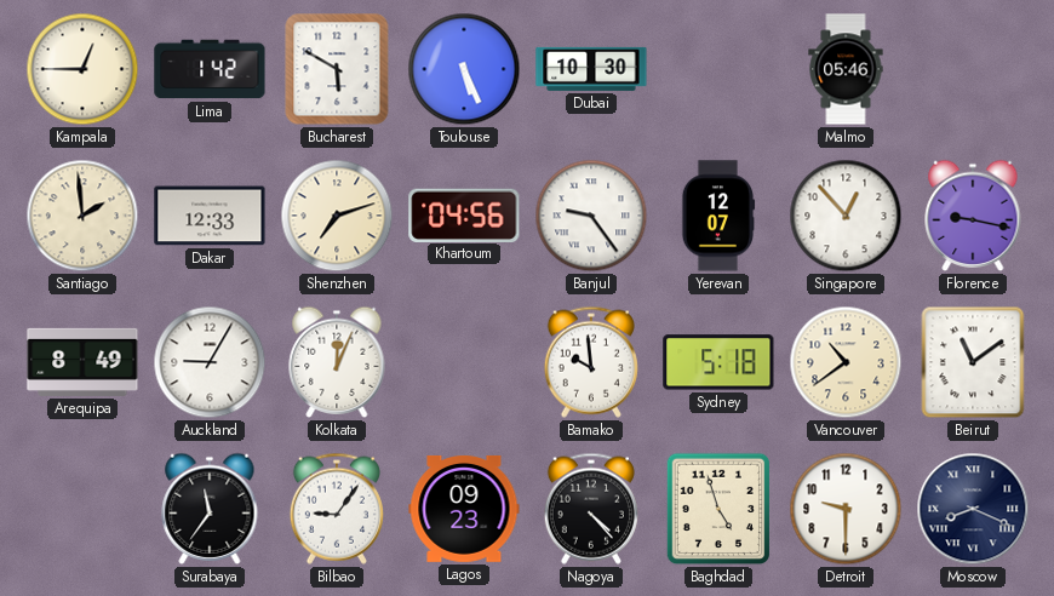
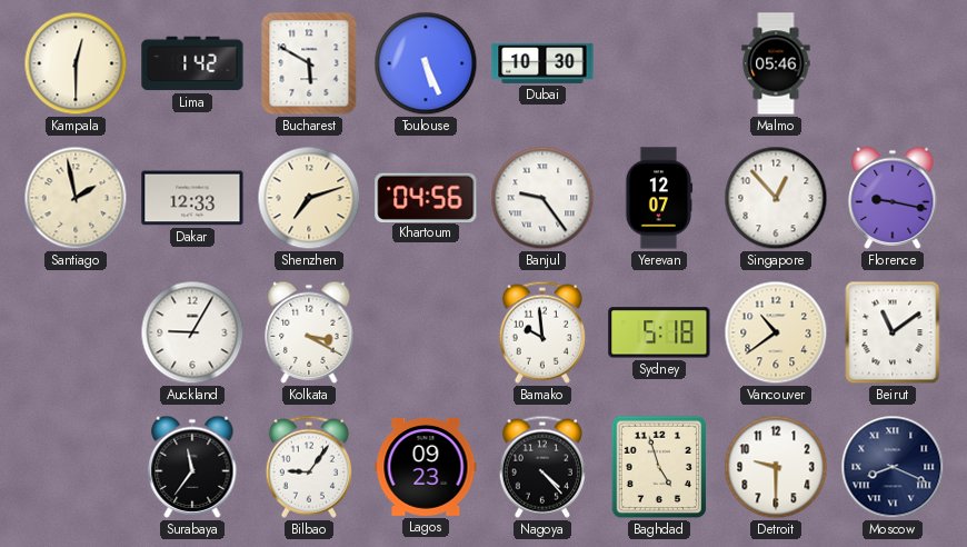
Kampala: 12:45 -> 12:30 (76, 63)
Santiago: 1:59 -> 1:58 (76, 198)
Arequipa: 8:49 -> none (82, 362)
Kolkata: 12:04 -> 3:20 (309, 332)
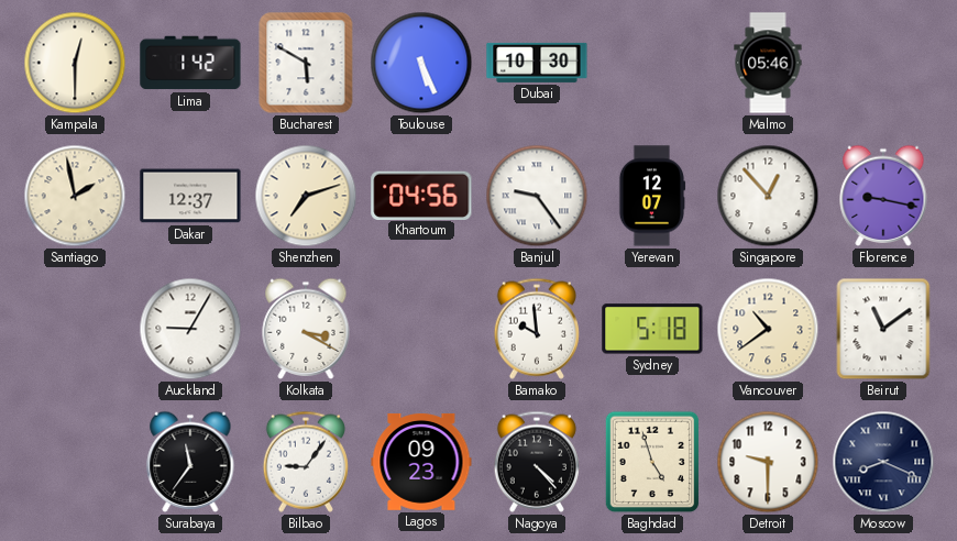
Dakar: 12:33 -> 12:37 (190, 196)
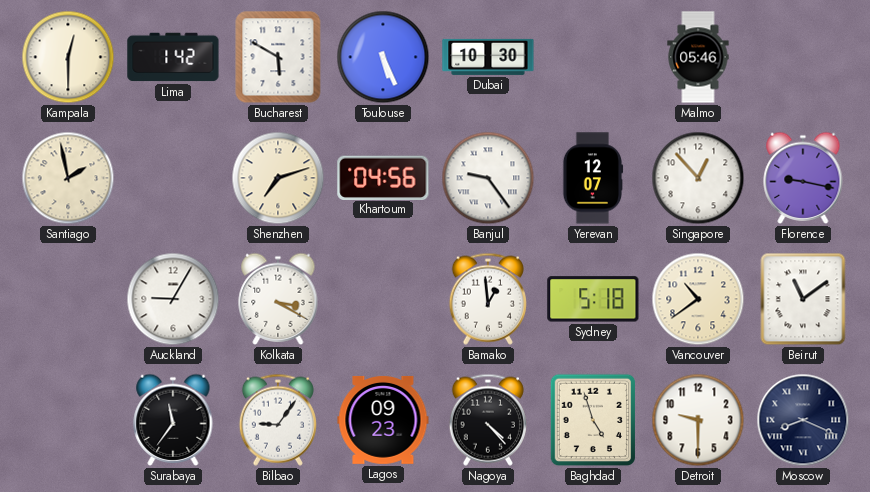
Dakar: 12:37 -> none (190, 196)
Bamako: 9:59 -> 12:59 (488, 299)
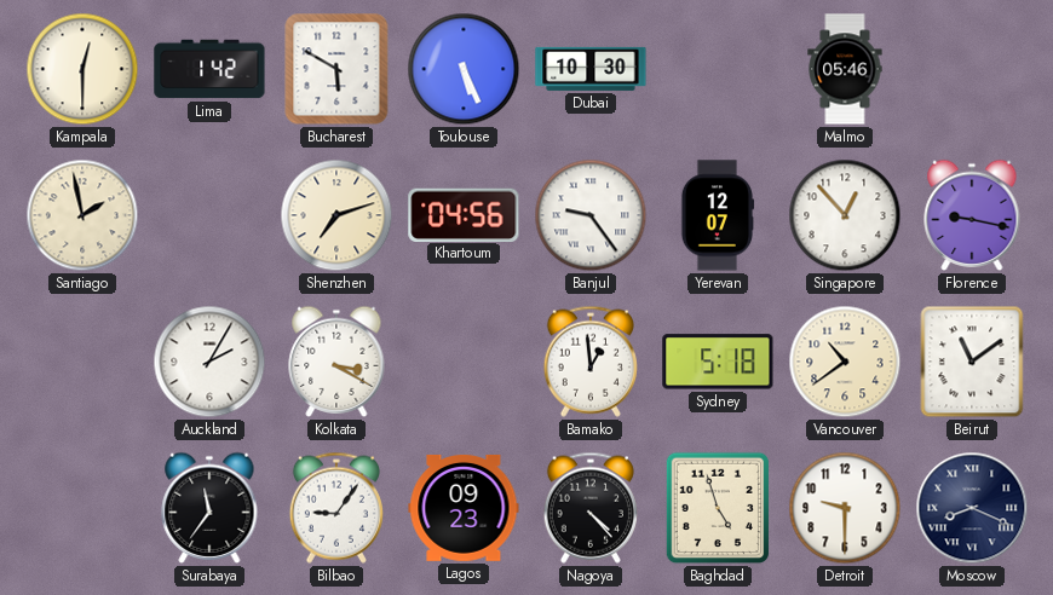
Auckland: 9:05 -> 2:05 (209, 362)
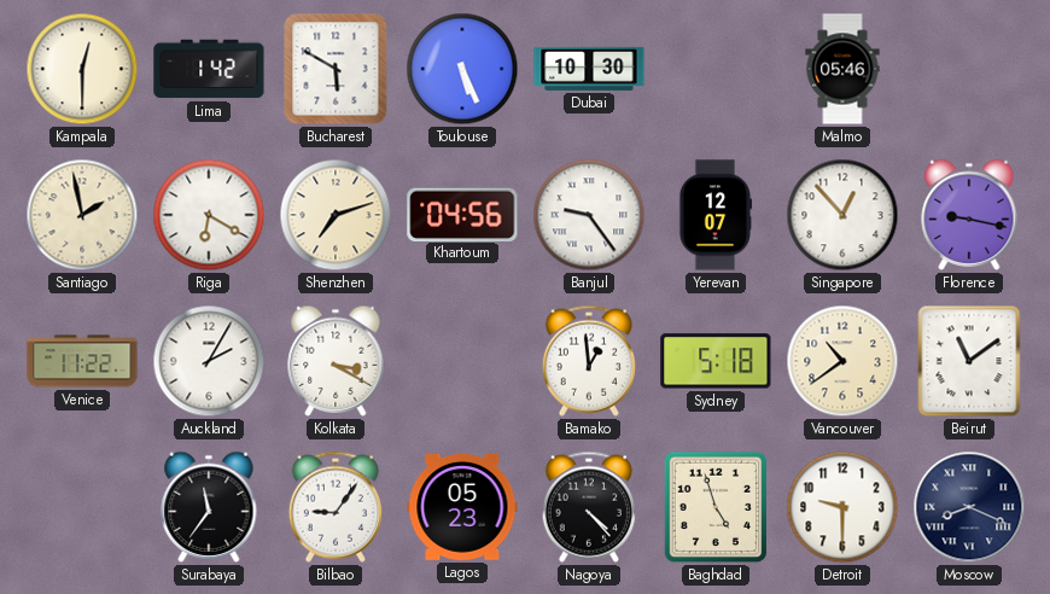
Riga: none -> 6:20 (209, 215)
Venice: none -> 11:22 (82, 361)
Lagos: 09:23 -> 05:23 (462, 507)
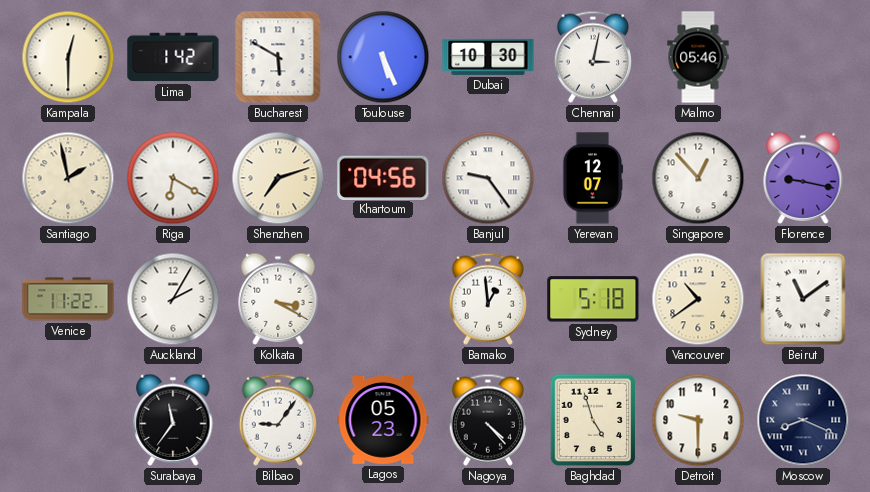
Chennai: none -> 3:02 (593, 57)
